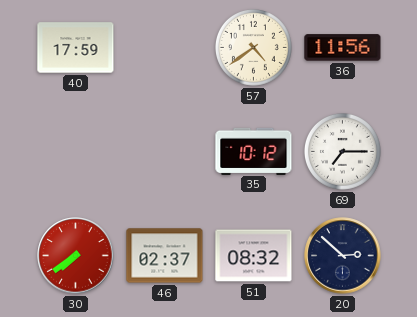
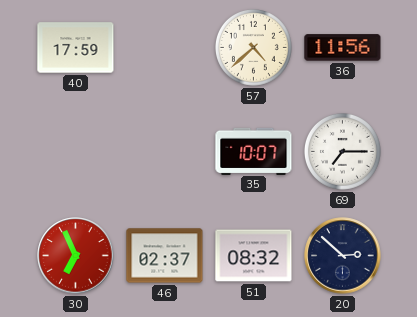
57: 4:39 -> 4:38 (253, 47)
35: 10:12 -> 10:07 (254, 151)
30: 7:39 -> 6:56 (76, 256)
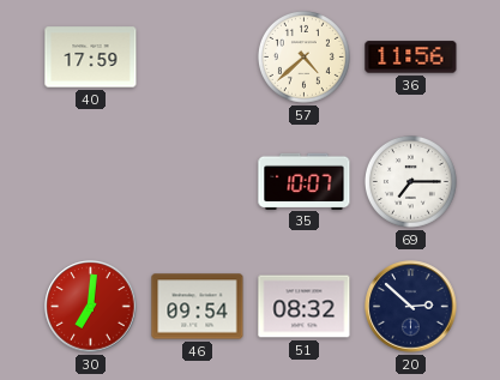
30: 6:56 -> 7:01 (91, 307)
46: 02:37 -> 09:54 (198, 307)
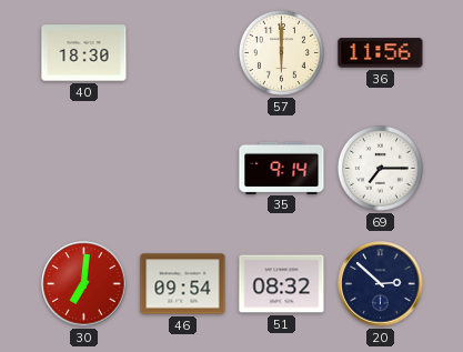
40: 17:59 -> 18:30 (84, 53)
57: 4:38 -> 6:00 (281, 52)
35: 10:07 -> 9:14 (282, 168)
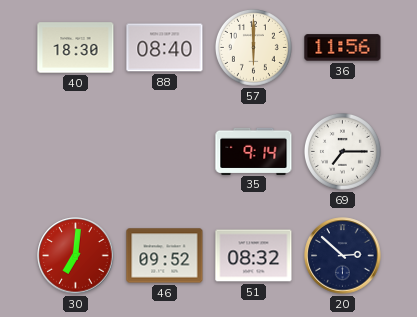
88: none -> 08:40 (165, 48)
46: 09:54 -> 09:52 (165, 256)
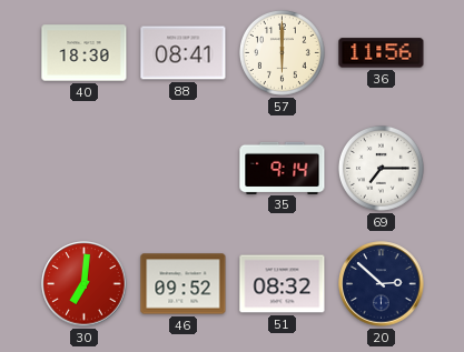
88: 08:40 -> 08:41 (184, 53)
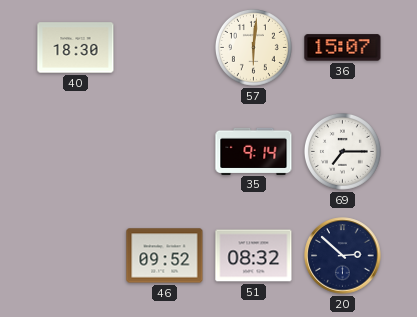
88: 08:41 -> none (184, 53)
57: 6:00 -> 6:01 (253, 47)
36: 11:56 -> 15:07 (343, 48)
30: 7:01 -> none (85, 284)
